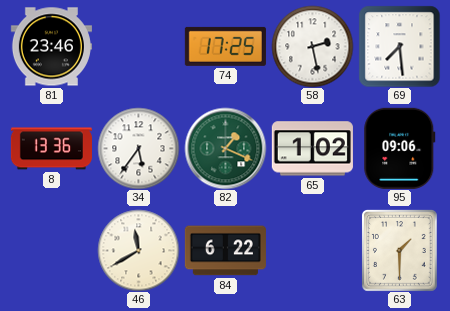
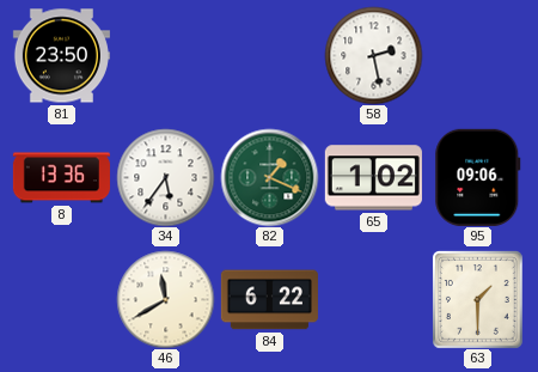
81: 23:46 -> 23:50 (61, 56)
74: 17:25 -> none (225, 46)
69: 7:29 -> none (399, 46)
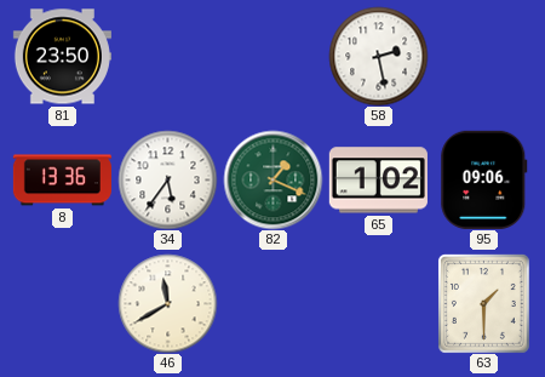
84: 6:22 -> none (269, 300)
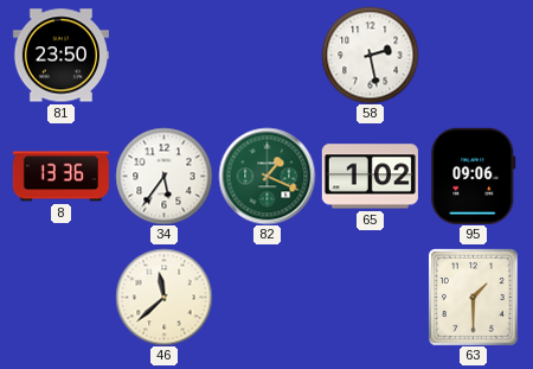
46: 11:40 -> 11:38 (163, 297)
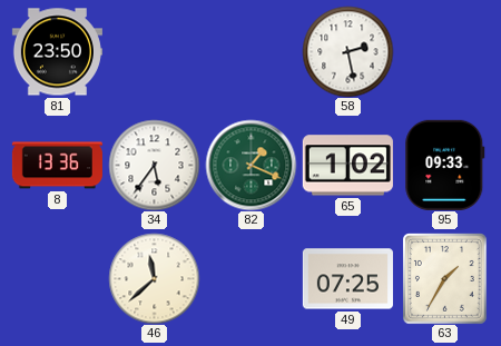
95: 09:06 -> 09:33 (445, 165)
49: none -> 07:25 (347, 279)
63: 1:30 -> 1:35 (444, 279)
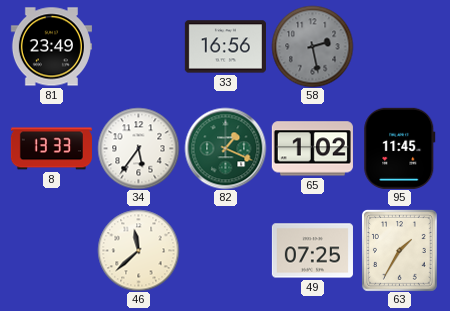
81: 23:50 -> 23:49 (51, 47)
33: none -> 16:56 (225, 47)
58 dial: white -> grey (312, 46)
8: 13:36 -> 13:33 (51, 149)
95: 09:33 -> 11:45 (400, 148)
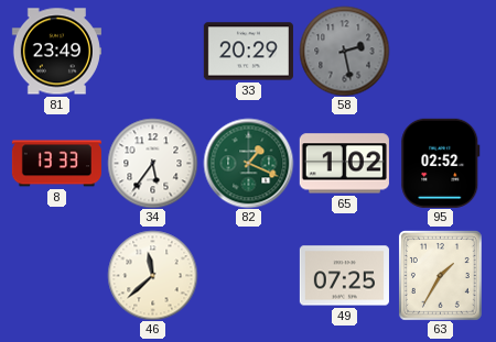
33: 16:56 -> 20:29 (248, 52)
95: 11:45 -> 02:52 (441, 163)
